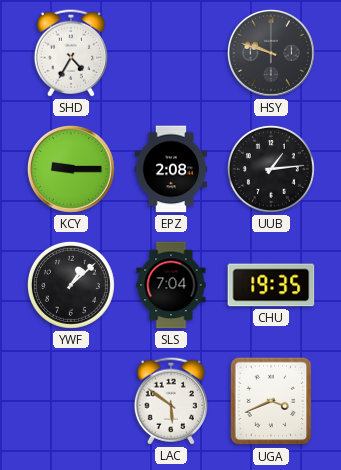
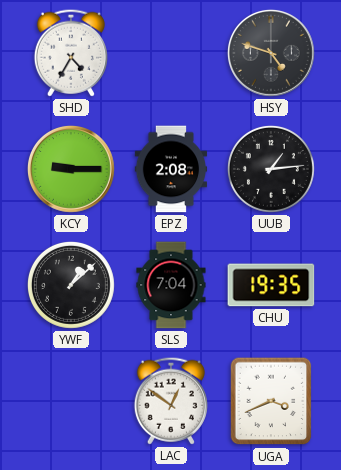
HSY: 9:48 -> 4:48 (271, 53)
LAC: 5:51 -> 12:51 (171, 401)
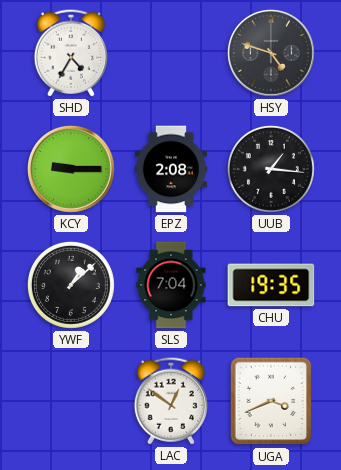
UUB: 1:14 -> 1:16 (271, 169)
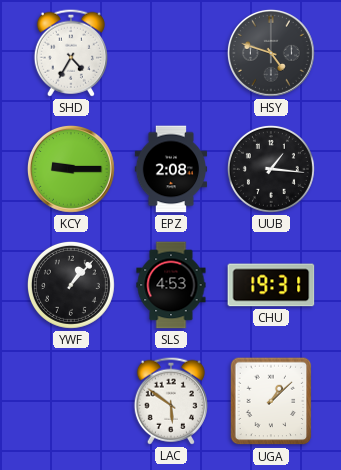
YWF: 1:08 -> 1:07 (71, 285)
SLS: 7:04 -> 4:53 (171, 285)
CHU: 19:35 -> 19:31 (271, 285)
LAC: 12:51 -> 5:51 (171, 401)
UGA: 3:41 -> 1:08 (271, 401)
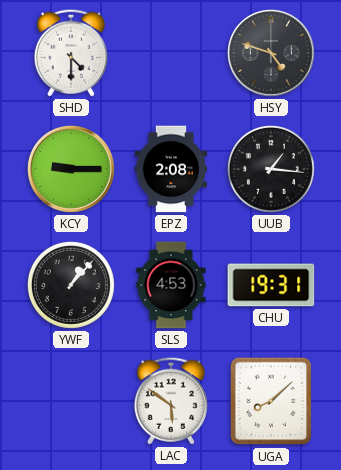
SHD: 4:35 -> 4:30 (71, 53)
UGA: 1:08 -> 8:08 (271, 401)
